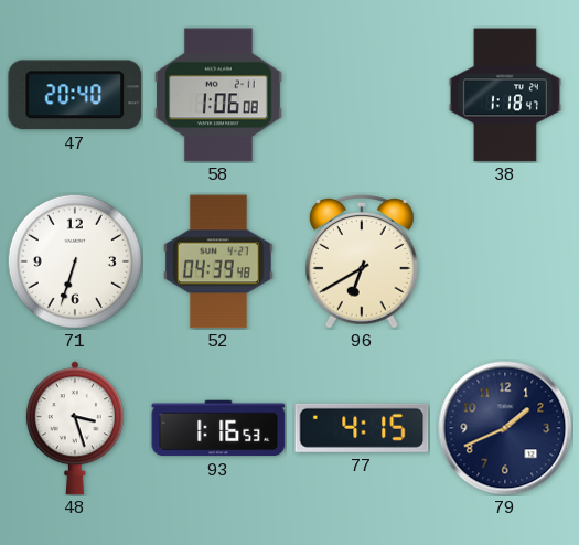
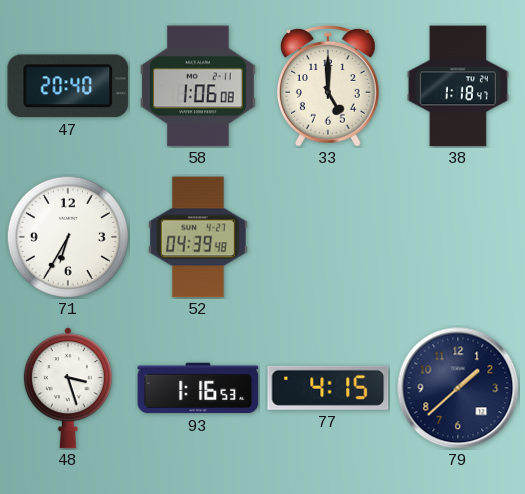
33: none -> 5:00 (328, 87)
71: 6:33 -> 6:35 (68, 237)
96: 6:40 -> none (362, 263)
79: 1:41 -> 1:38 (458, 388)
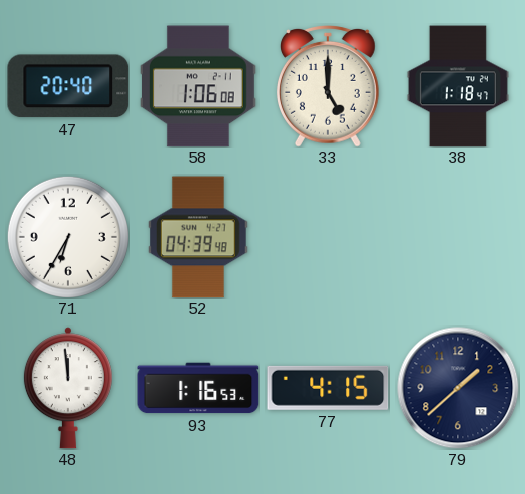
48: 3:27 -> 11:59 (68, 388)
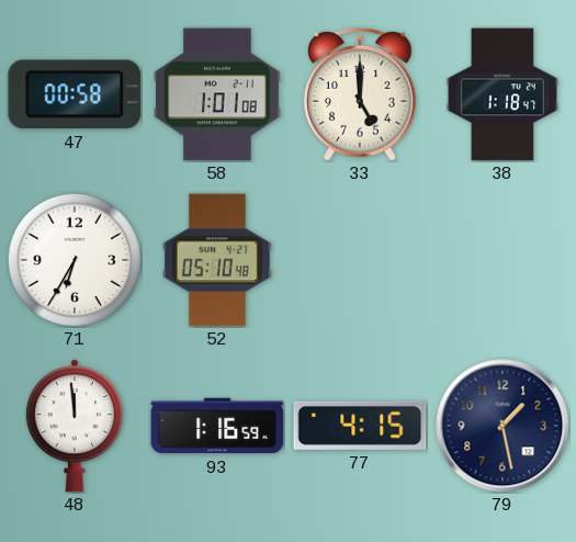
47: 20:40 -> 00:58 (75, 94)
58: 1:06 -> 1:01 (217, 94)
52: 04:39 -> 05:10 (217, 260)
93: 1:16:53 -> 1:16:59 (217, 426)
79: 1:38 -> 1:28 (502, 426)
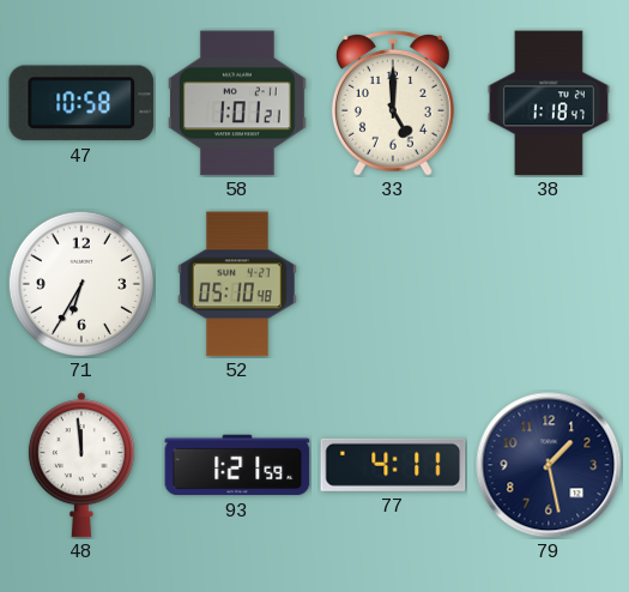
47: 00:58 -> 10:58 (81, 103)
58: 1:01:08 -> 1:01:21 (237, 103)
93: 1:16 -> 1:21 (237, 465)
77: 4:15 -> 4:11 (393, 465)
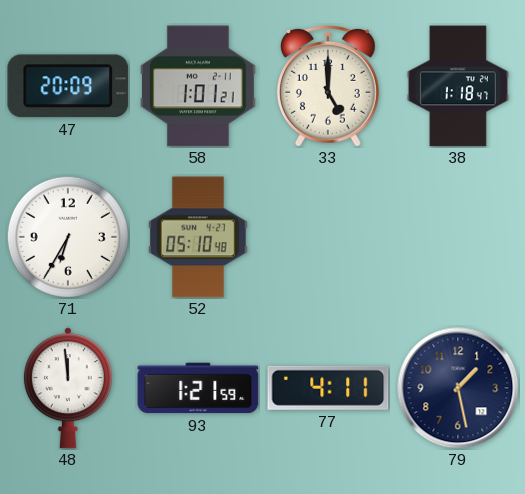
47: 10:58 -> 20:09 (68, 86)
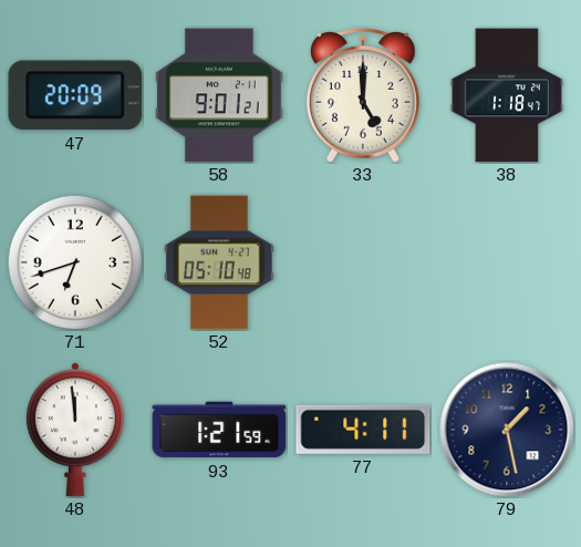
58: 1:01 -> 9:01 (219, 95)
71: 6:35 -> 6:42 (75, 262)
